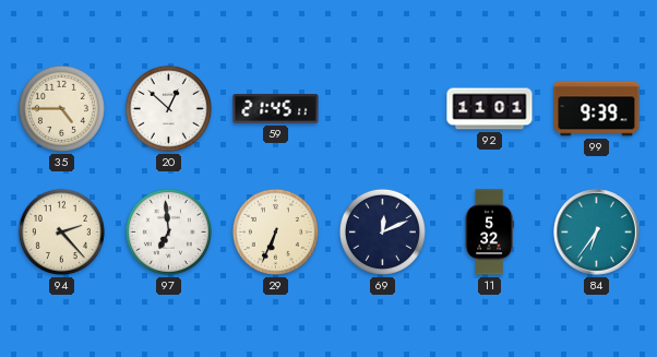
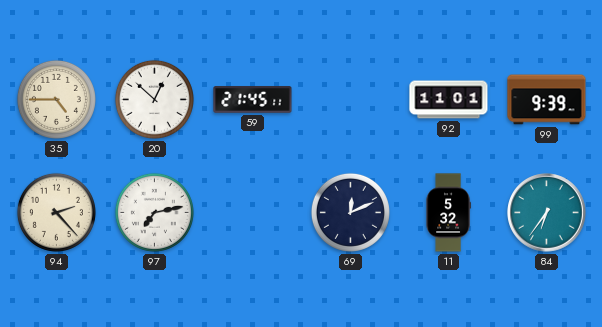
97: 6:59 -> 7:13 (154, 212)
29: 6:34 -> none (275, 231)
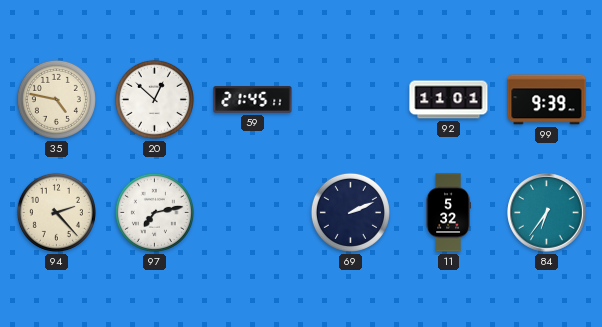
35: 4:45 -> 4:47 (56, 99)
69: 12:11 -> 2:11 (350, 212)
